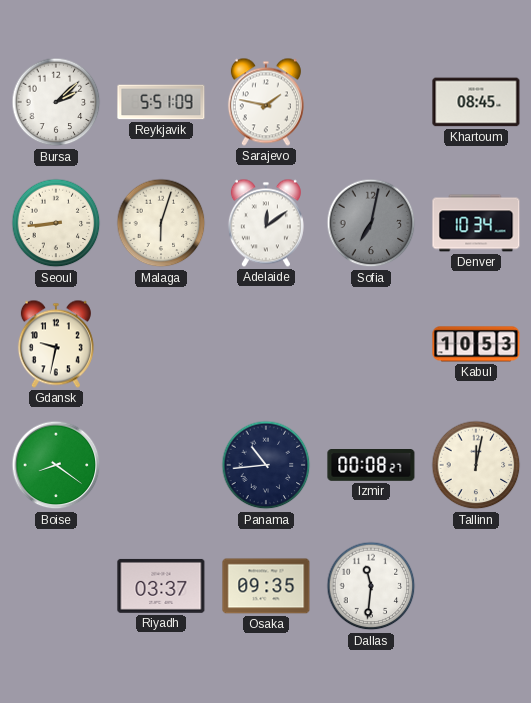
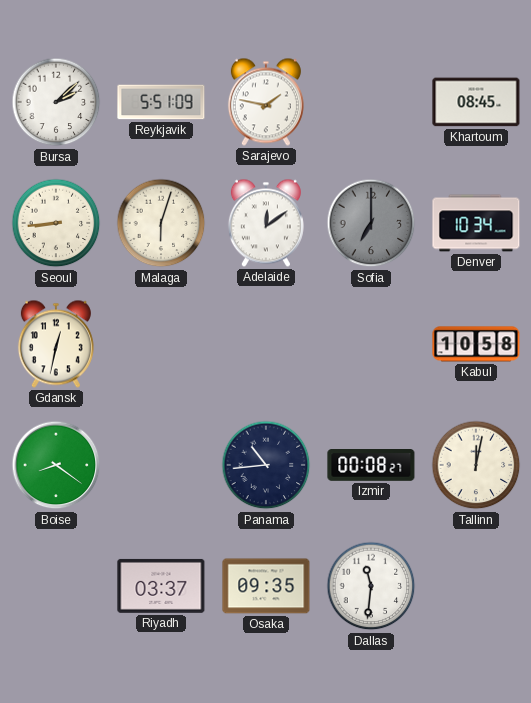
Sofia: 7:02 -> 7:00 (371, 223)
Gdansk: 9:32 -> 12:32 (56, 344)
Kabul: 10:53 -> 10:58 (476, 344)
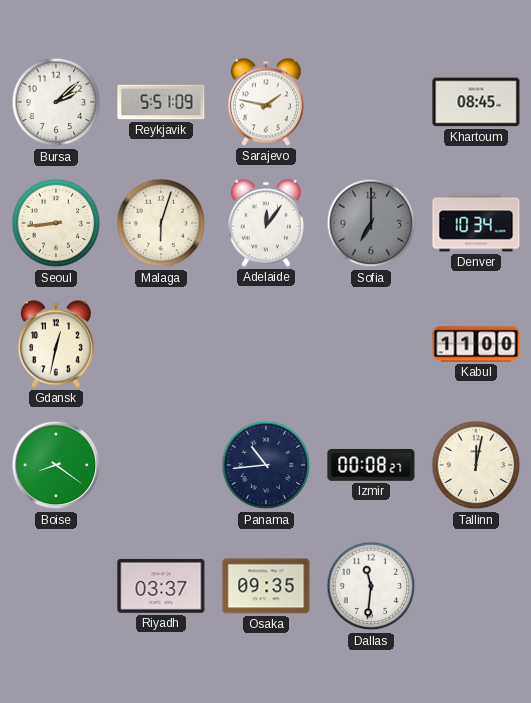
Adelaide: 12:09 -> 12:06 (266, 223)
Kabul: 10:58 -> 11:00 (476, 344)
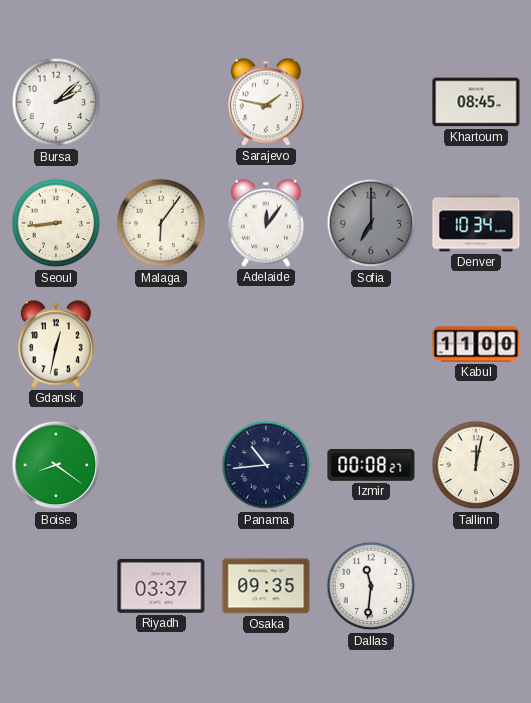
Reykjavik: 5:51 -> none (161, 102)
Malaga: 6:03 -> 6:06 (161, 223)
